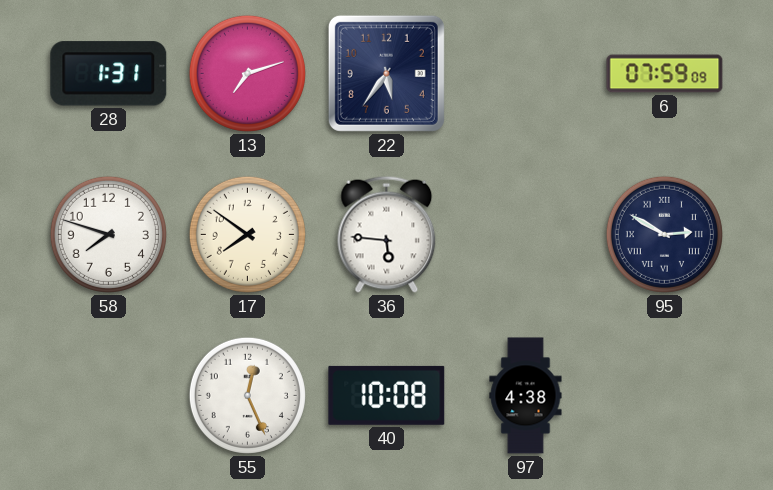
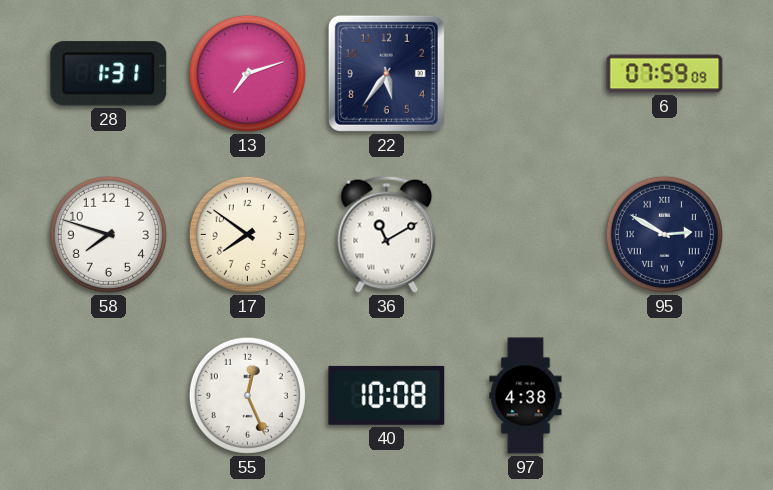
36: 5:46 -> 11:10 (387, 234)
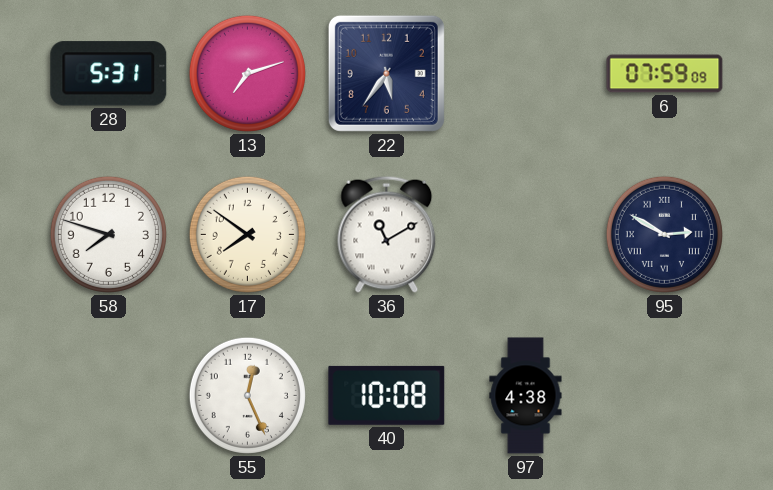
28: 1:31 -> 5:31 (109, 74)
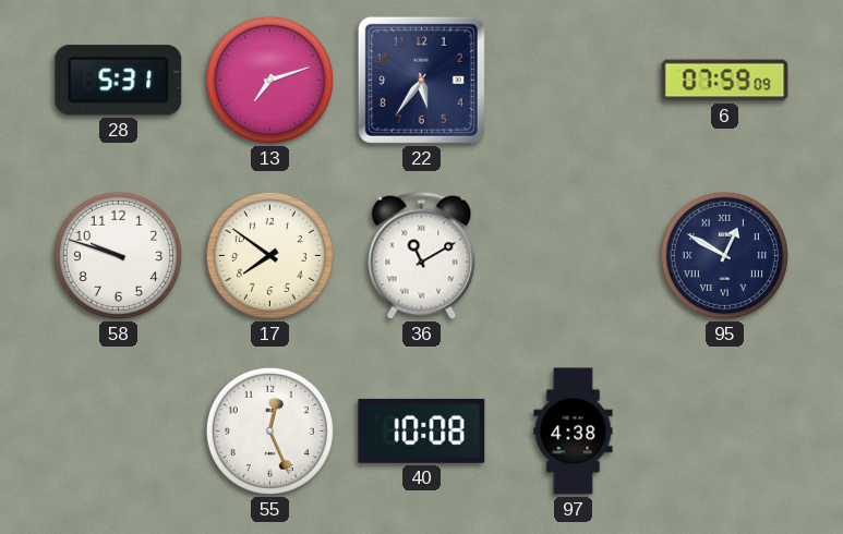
58: 7:48 -> 9:48 (118, 255)
95: 2:50 -> 12:50 (724, 255)
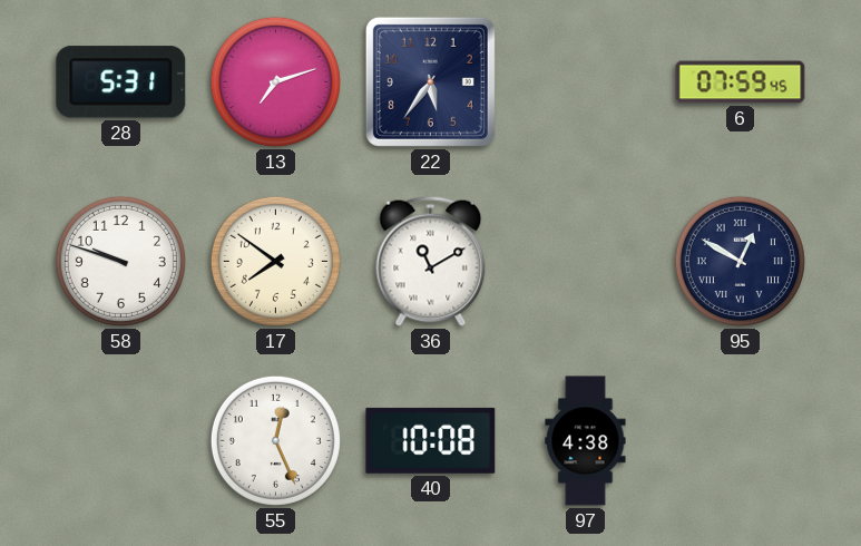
6: 07:59:09 -> 07:59:45 (741, 82)
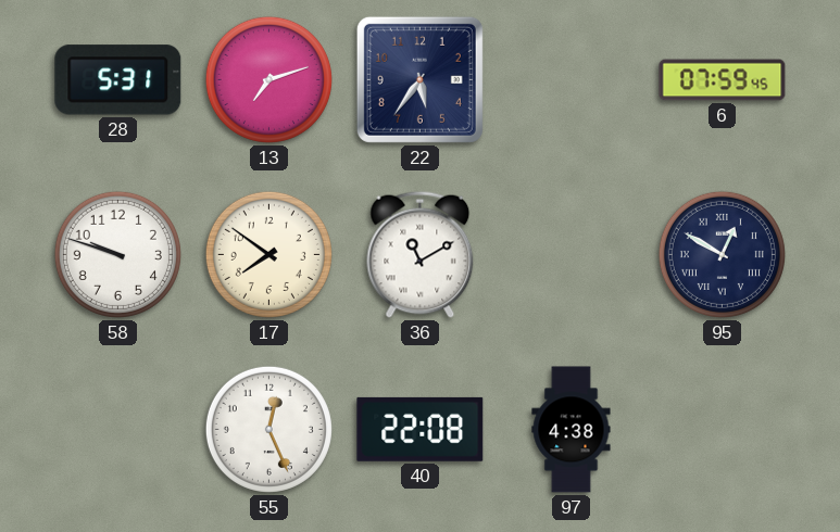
40: 10:08 -> 22:08 (421, 429)
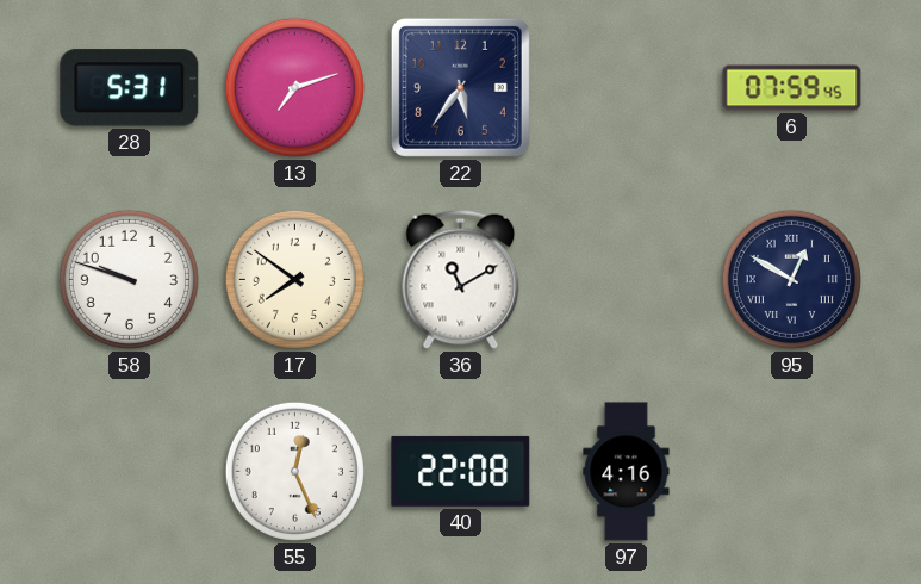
97: 4:38 -> 4:16 (627, 472)
